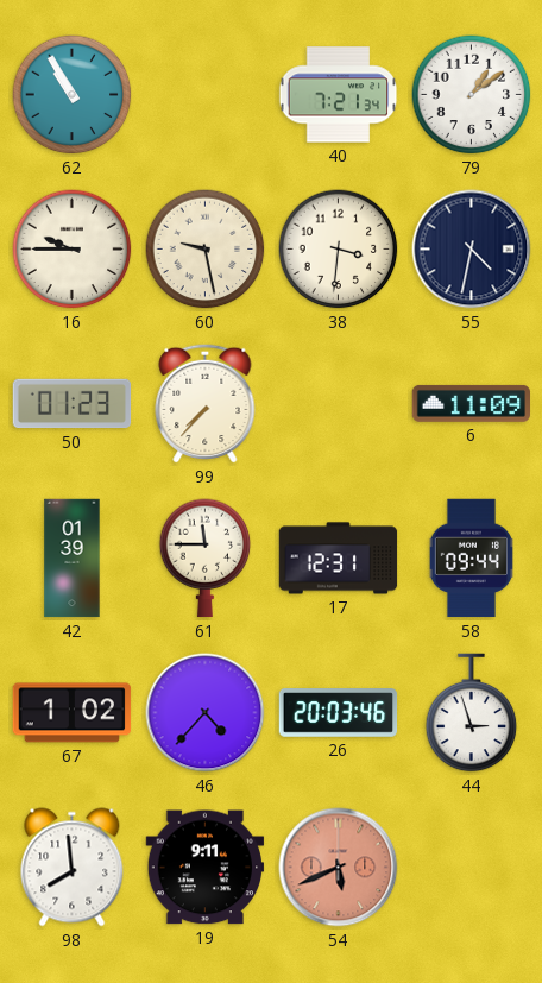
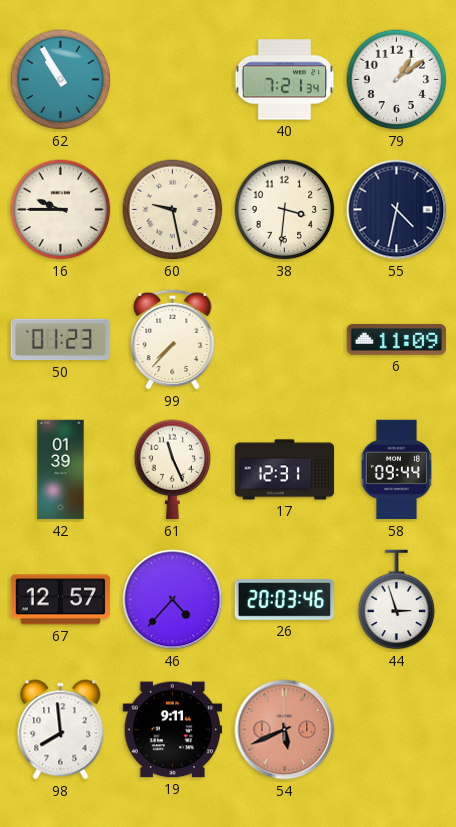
61: 11:45 -> 11:26 (173, 470)
67: 1:02 -> 12:57 (61, 600)
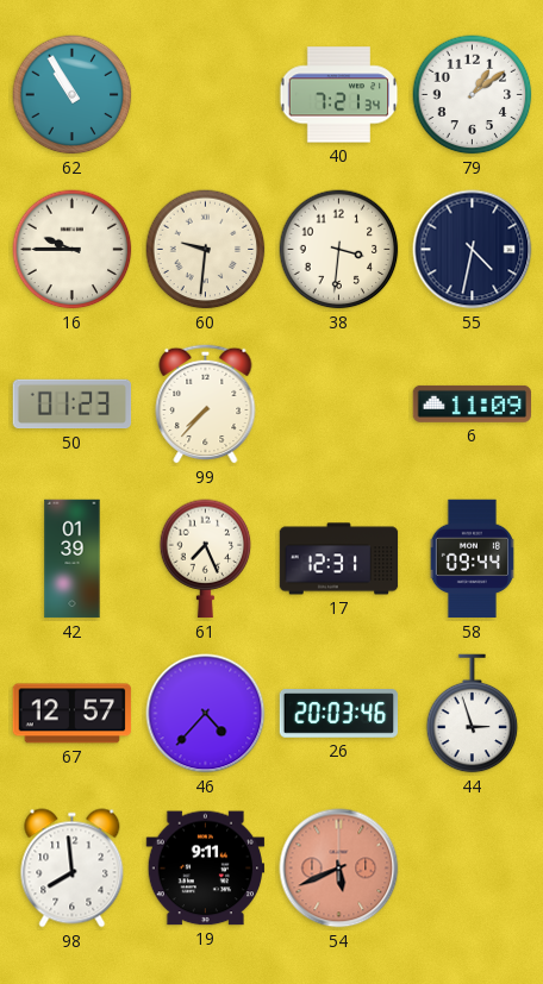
60: 9:28 -> 9:31 (206, 250)
61: 11:26 -> 7:26 (206, 559)
